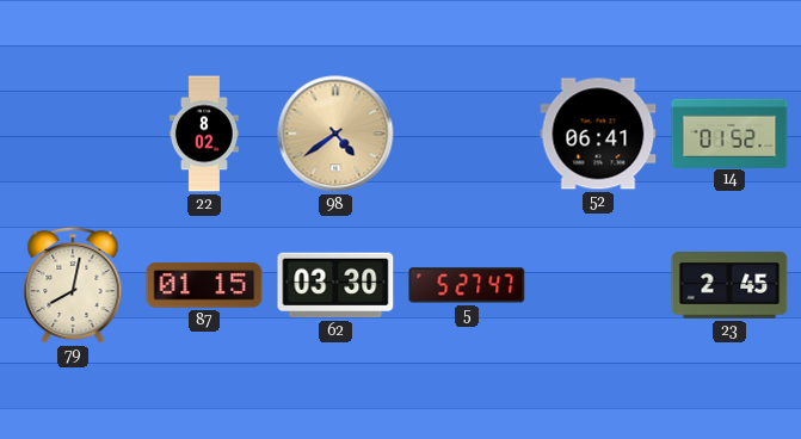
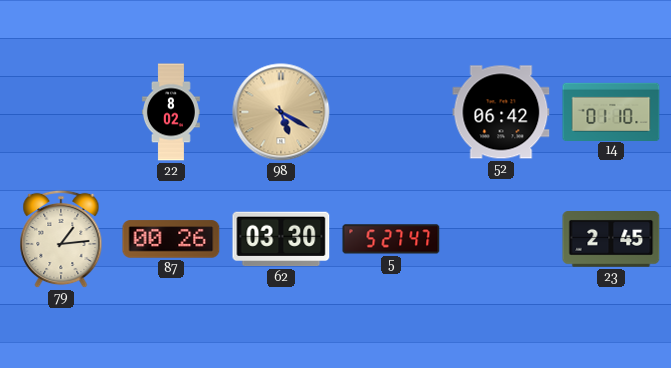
98: 4:39 -> 5:20 (281, 112)
52: 06:41 -> 06:42 (501, 112)
14: 01:52 -> 01:10 (611, 111)
79: 8:02 -> 1:14 (61, 239)
87: 01:15 -> 00:26 (171, 239)
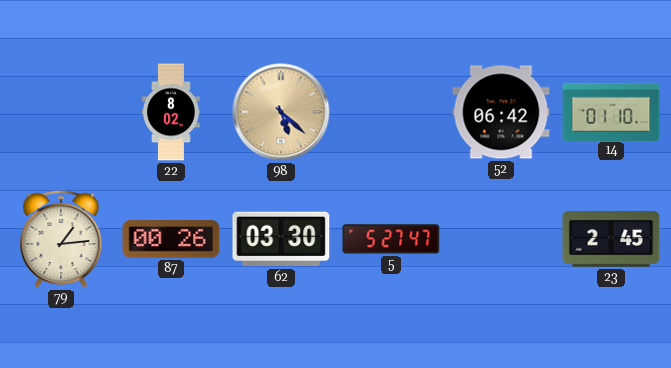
98: 5:20 -> 5:22 (281, 112)
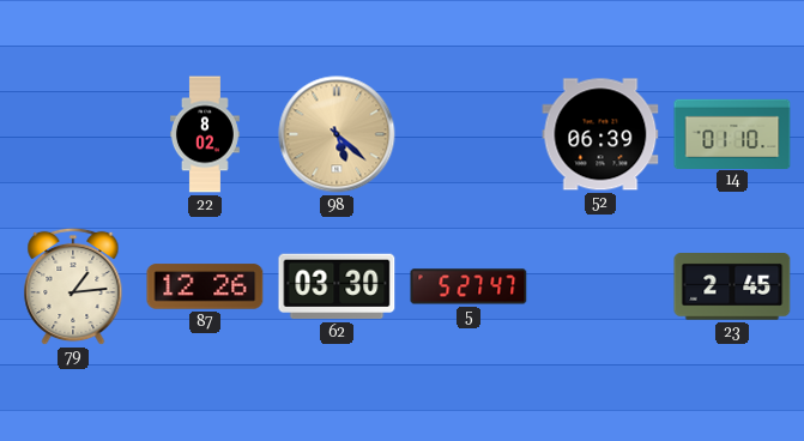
52: 06:42 -> 06:39 (600, 134)
87: 00:26 -> 12:26 (205, 286)
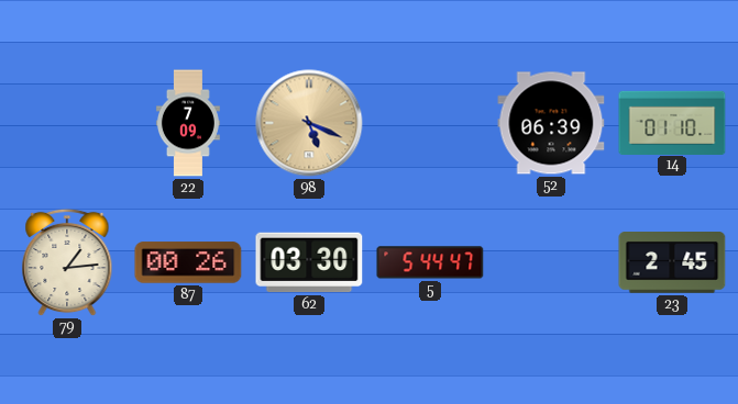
22: 8:02 -> 7:09 (188, 123)
98: 5:22 -> 5:19 (309, 123)
87: 12:26 -> 00:26 (188, 262)
5: 5:27 -> 5:44 (430, 262)
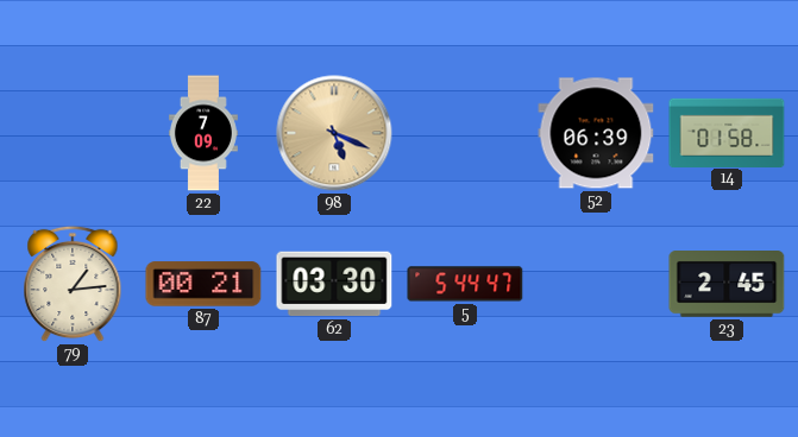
14: 01:10 -> 01:58 (727, 132)
87: 00:26 -> 00:21 (203, 284)
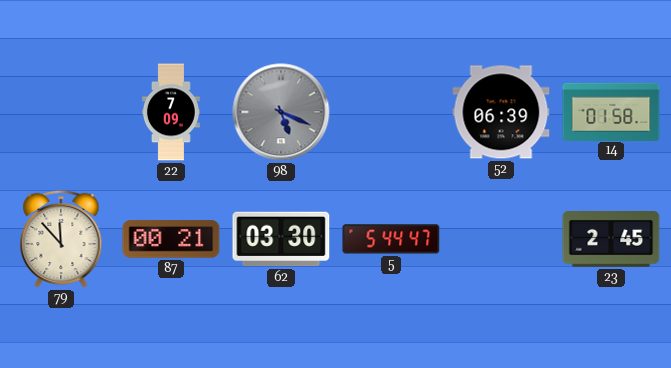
98 dial: champagne -> grey (281, 112)
79: 1:14 -> 11:53 (61, 239)
